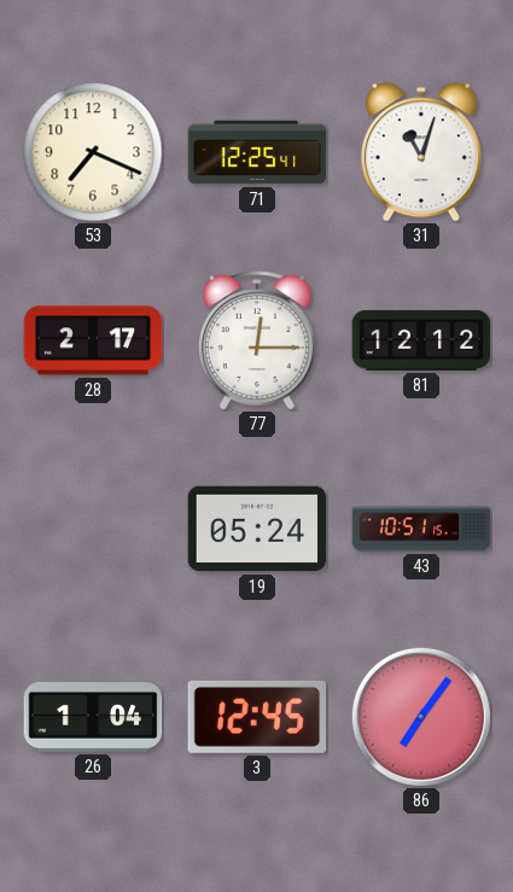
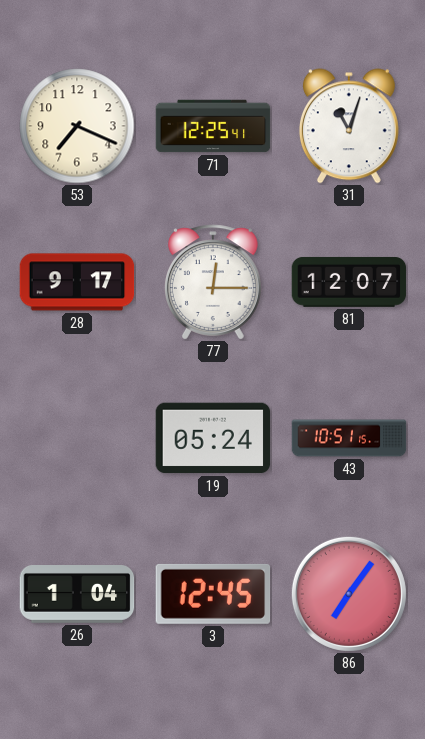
28: 2:17 -> 9:17 (77, 282)
81: 12:12 -> 12:07 (349, 282)
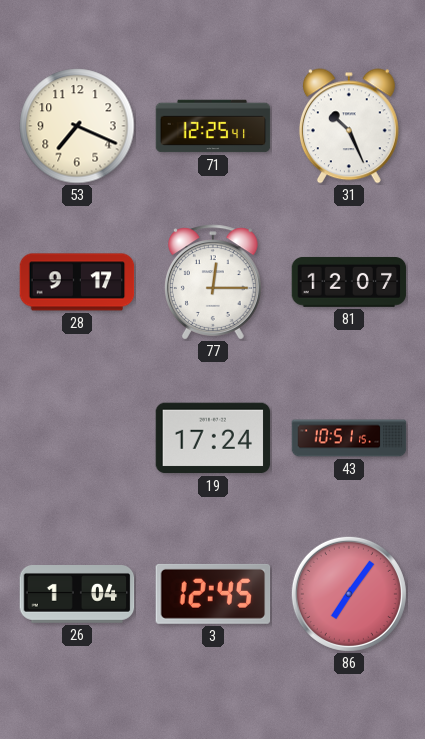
31: 11:03 -> 10:26 (349, 126)
19: 05:24 -> 17:24 (213, 438)
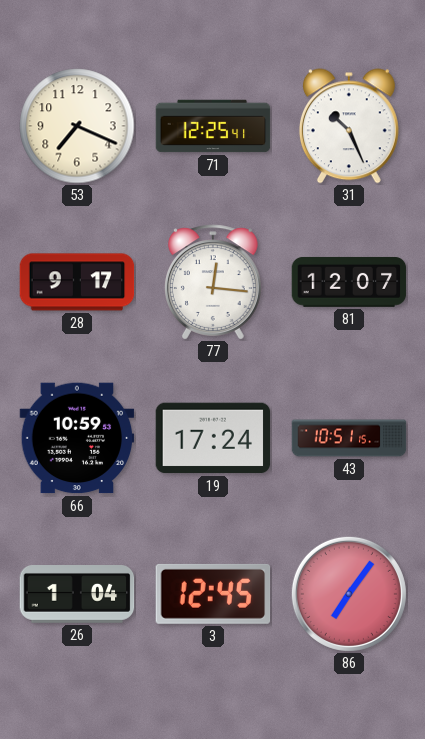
77: 12:15 -> 12:16 (213, 282)
66: none -> 10:59 (77, 438)
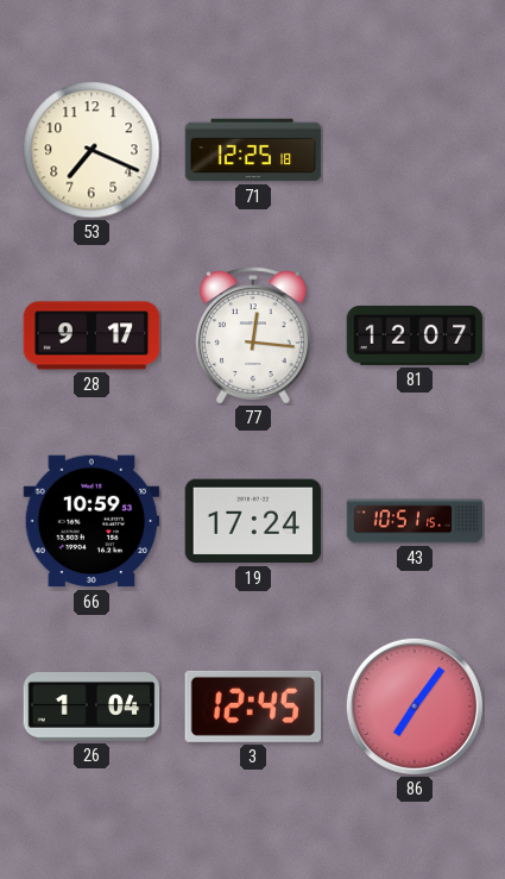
71: 12:25:41 -> 12:25:18 (253, 150)
31: 10:26 -> none (349, 126)
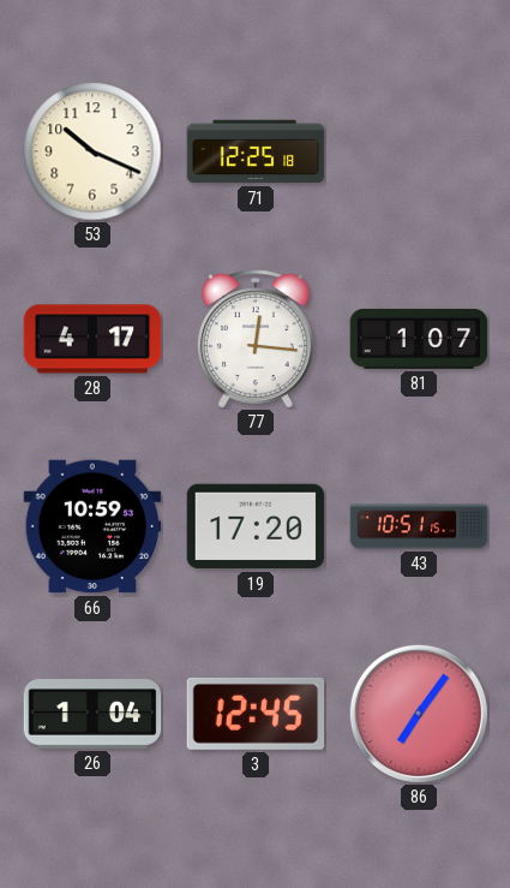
53: 7:19 -> 10:19 (92, 151)
28: 9:17 -> 4:17 (92, 339)
81: 12:07 -> 1:07 (419, 339)
19: 17:24 -> 17:20 (256, 526)
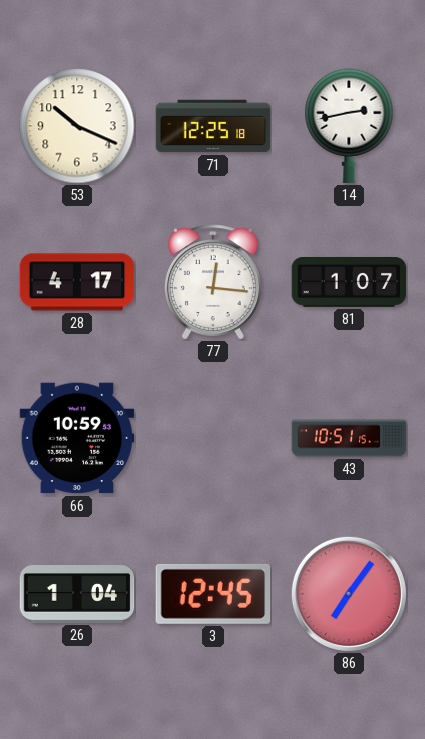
14: none -> 2:43 (349, 126)
19: 17:20 -> none (256, 526)
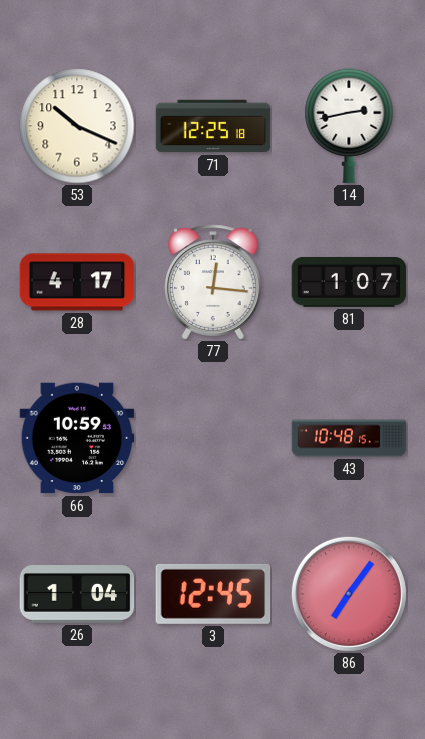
43: 10:51 -> 10:48 (349, 438)
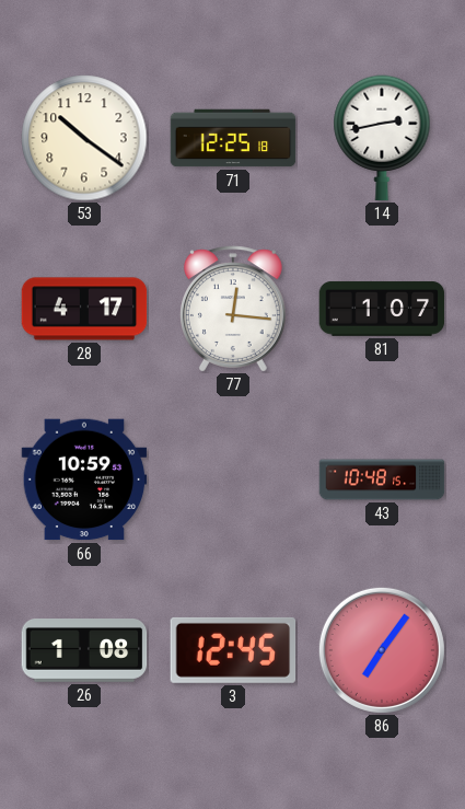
53: 10:19 -> 10:21 (84, 138)
26: 1:04 -> 1:08 (84, 651)
